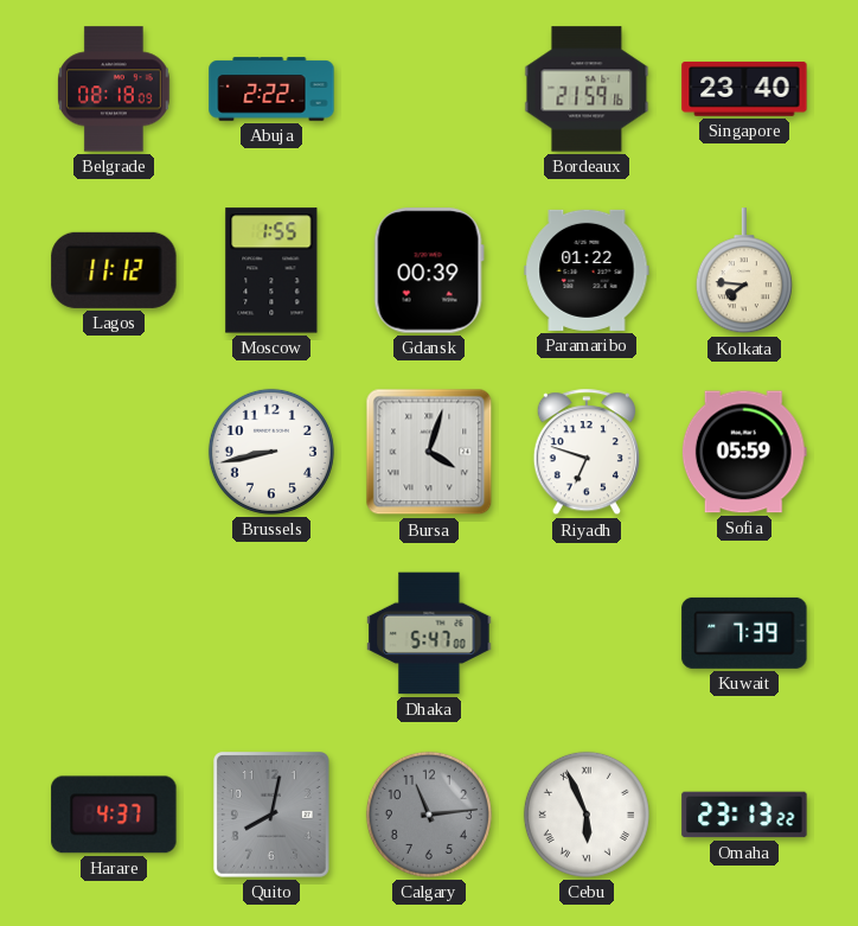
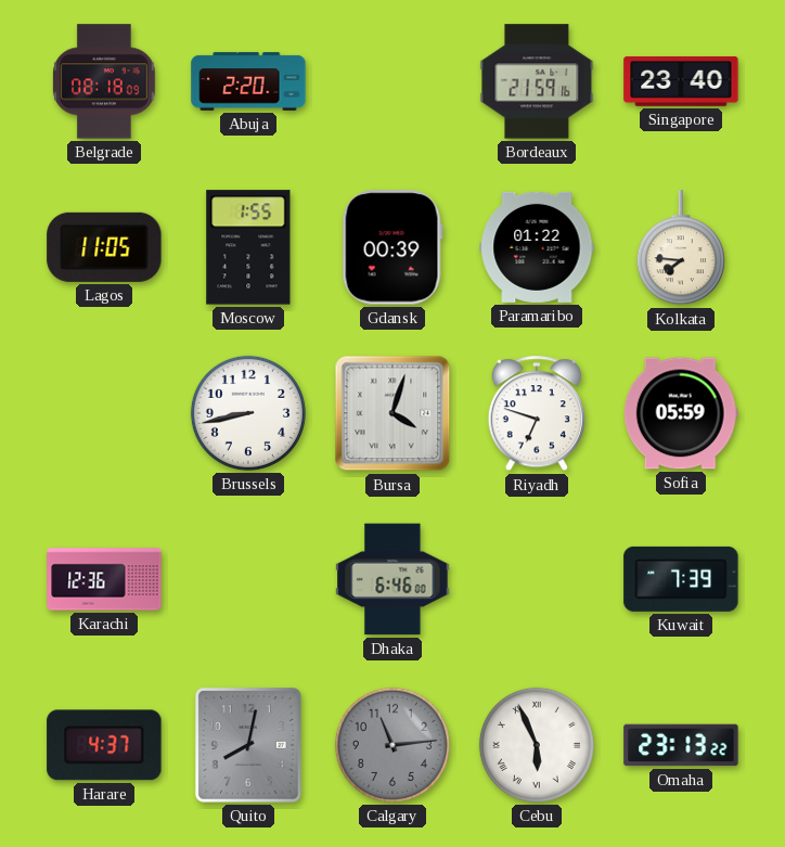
Abuja: 2:22 -> 2:20 (248, 81)
Lagos: 11:12 -> 11:05 (104, 247)
Karachi: none -> 12:36 (104, 579)
Dhaka: 5:47 -> 6:46 (392, 579)
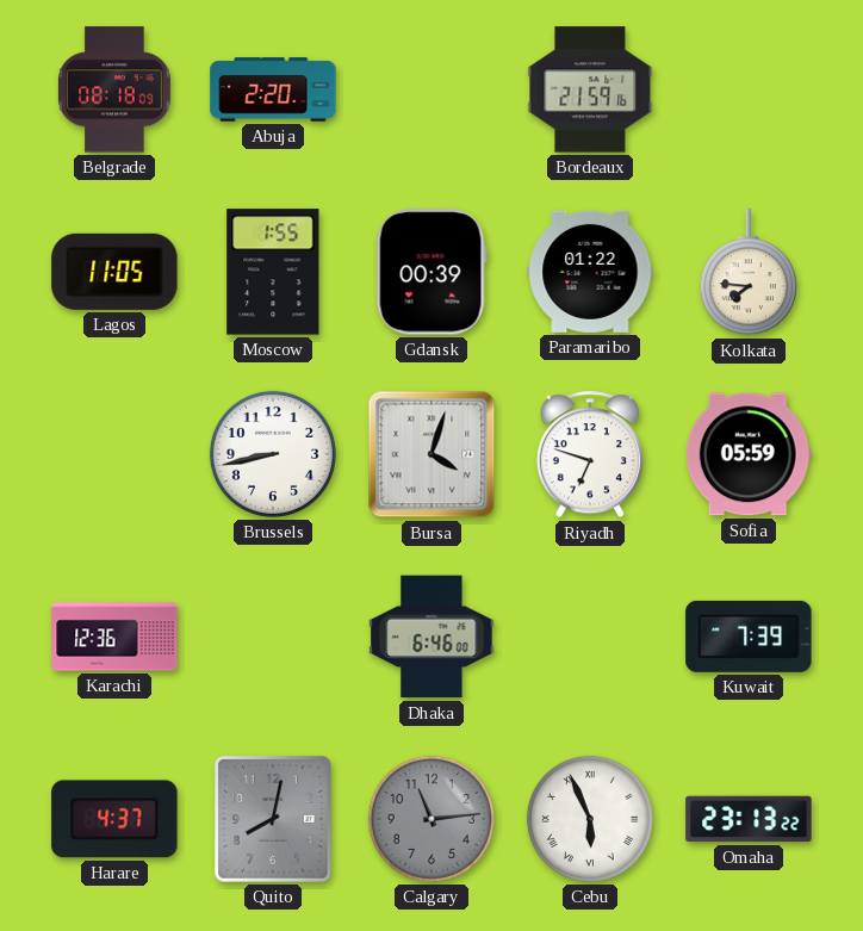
Singapore: 23:40 -> none (681, 81)
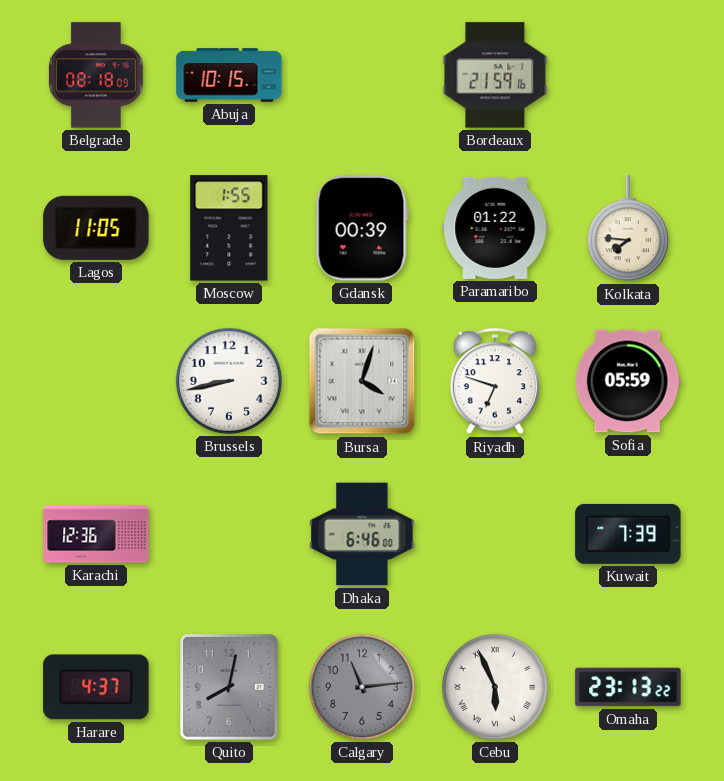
Abuja: 2:20 -> 10:15 (229, 75)
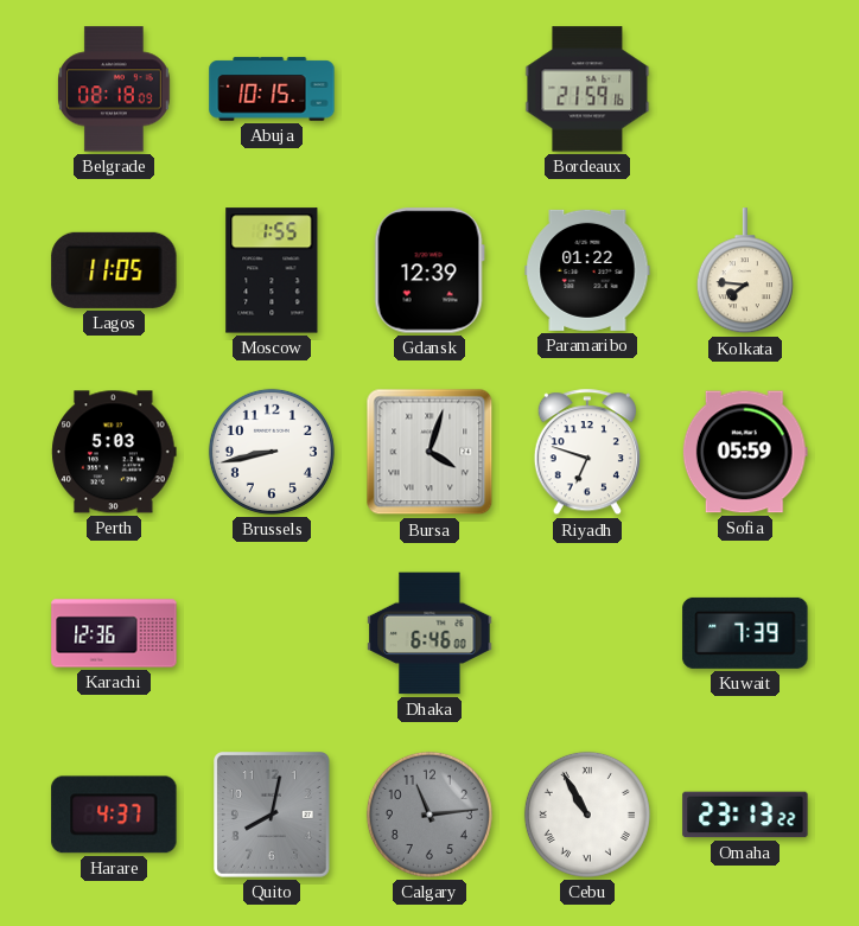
Gdansk: 00:39 -> 12:39 (430, 270)
Perth: none -> 5:03 (114, 452)
Cebu: 5:56 -> 10:55 (587, 815)
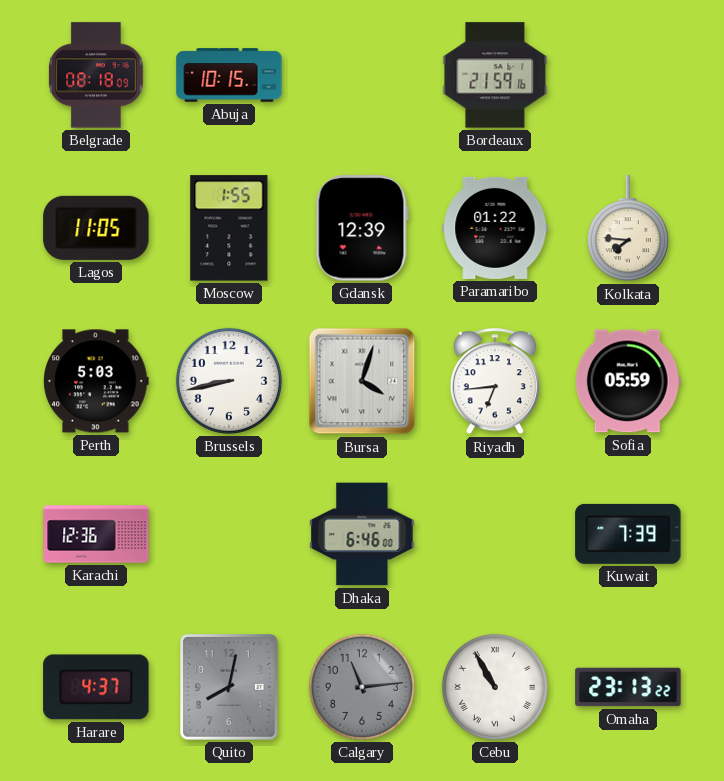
Riyadh: 6:48 -> 6:44 (495, 382)
